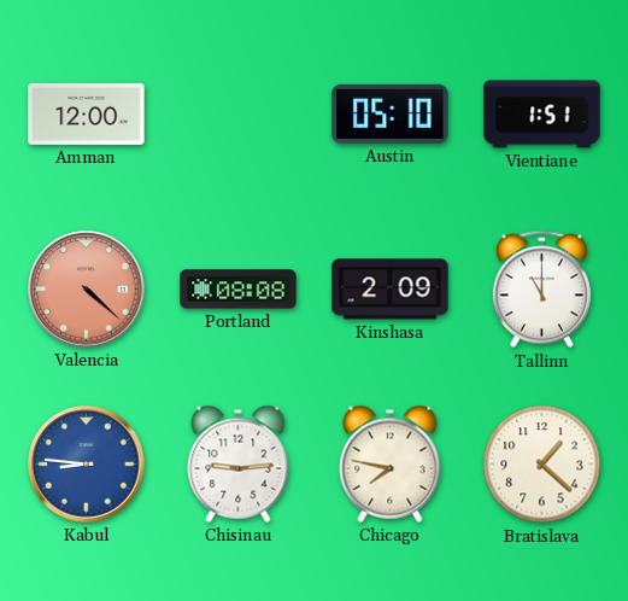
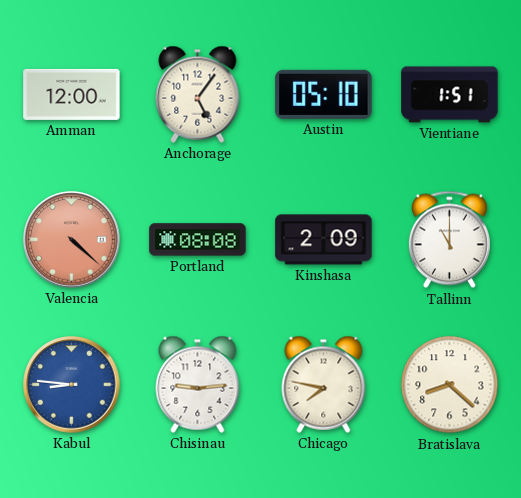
Anchorage: none -> 5:06 (198, 94)
Bratislava: 1:22 -> 8:22 (450, 385)
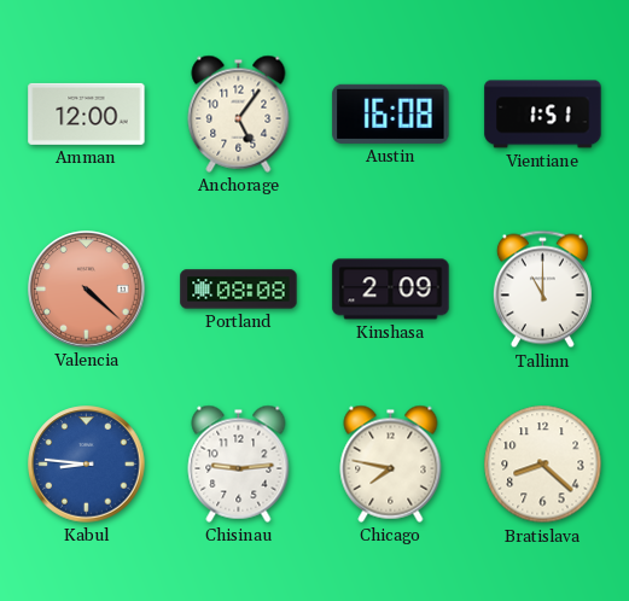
Austin: 05:10 -> 16:08 (391, 113)
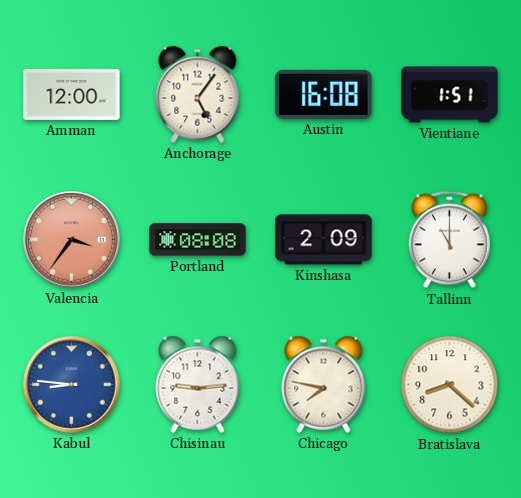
Valencia: 4:22 -> 3:36 (72, 240)
